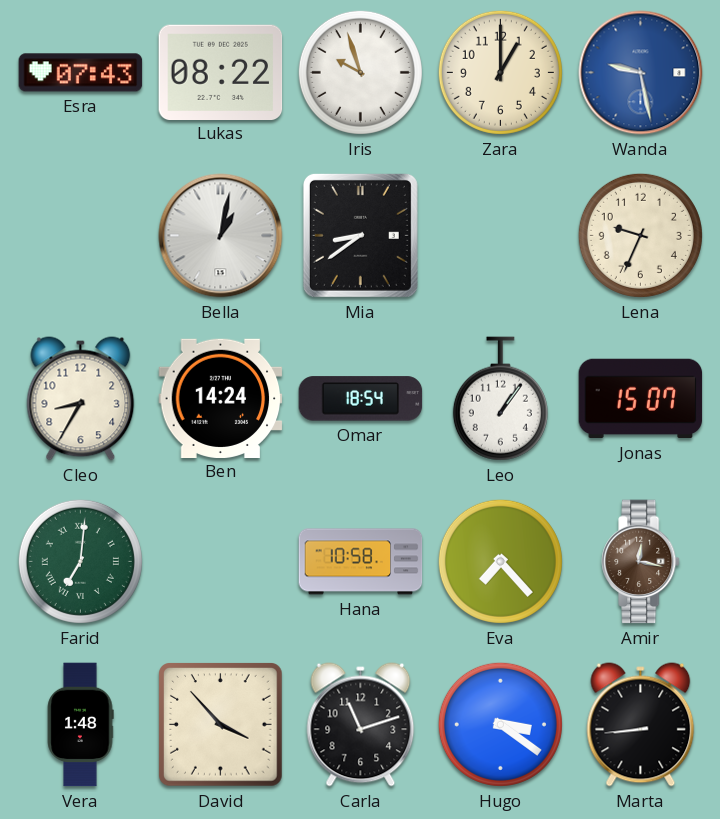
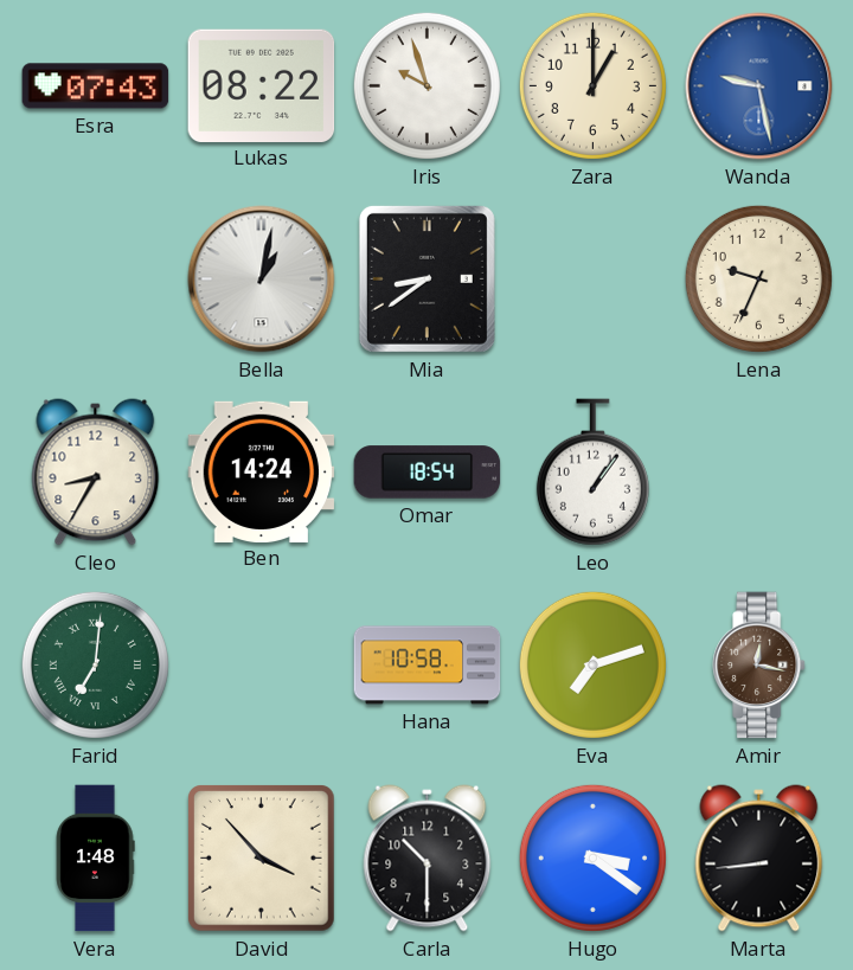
Jonas: 15:07 -> none (641, 399)
Eva: 7:23 -> 7:12 (592, 664)
Carla: 11:12 -> 10:30 (428, 859)
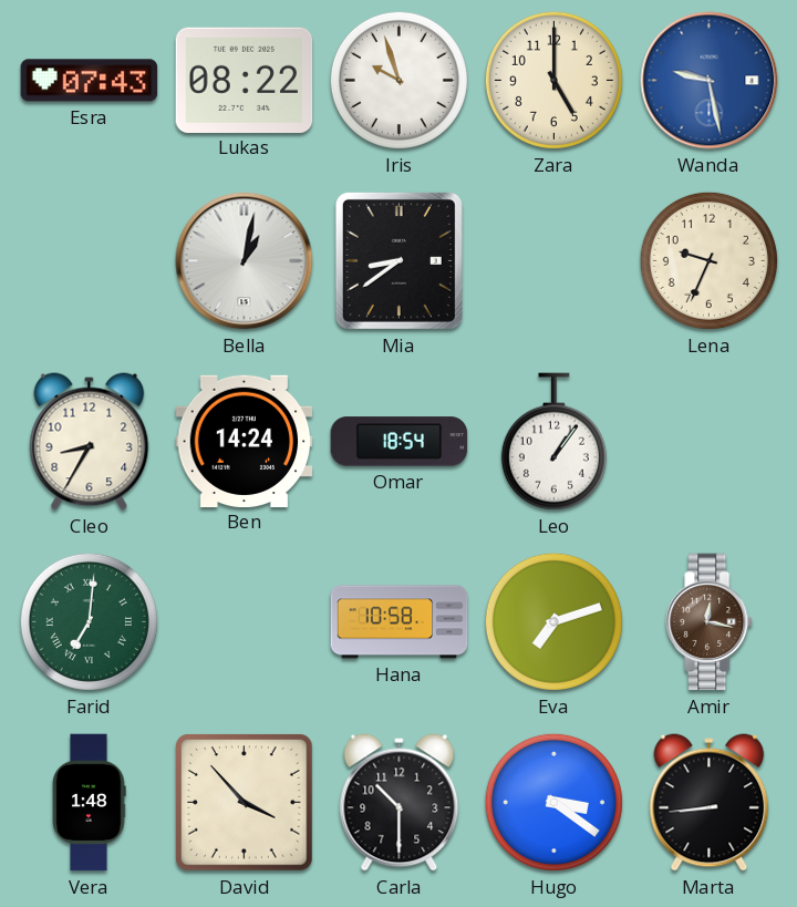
Zara: 1:00 -> 5:00 (553, 80)
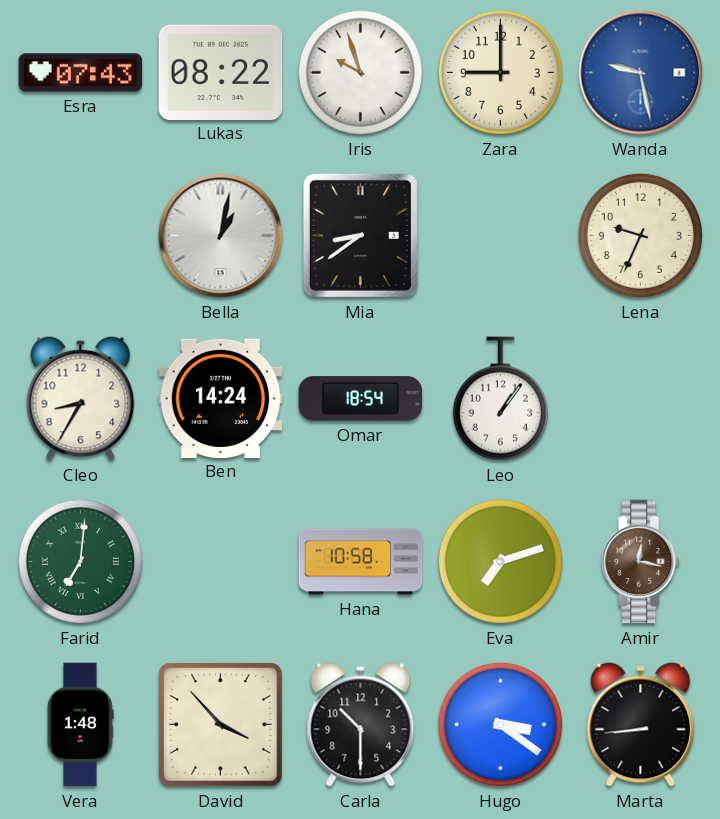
Zara: 5:00 -> 9:00 (500, 72)
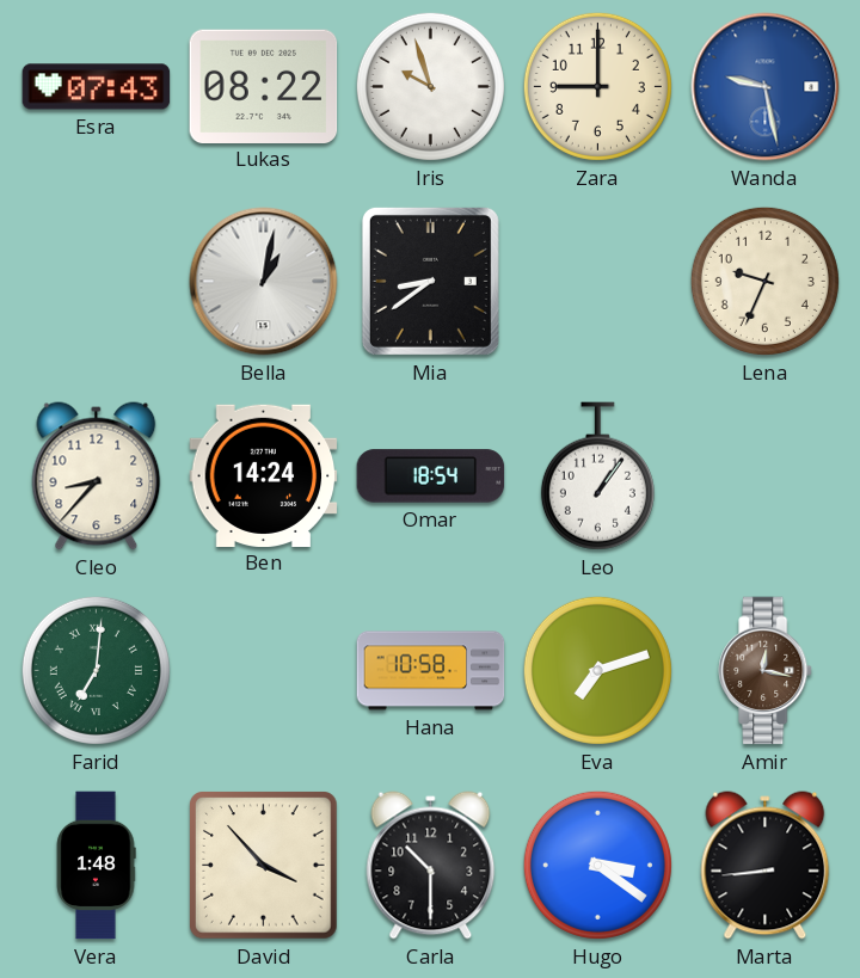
Cleo: 8:35 -> 8:37 (97, 476)
